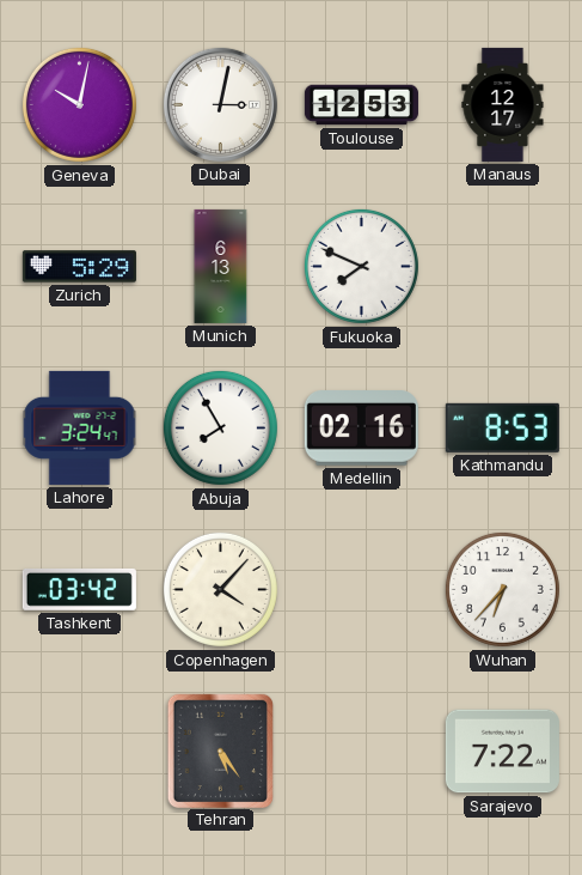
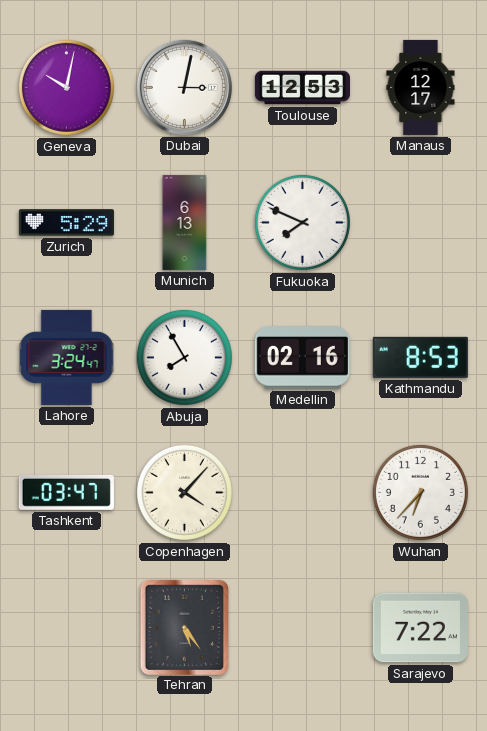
Tashkent: 03:42 -> 03:47 (66, 492)
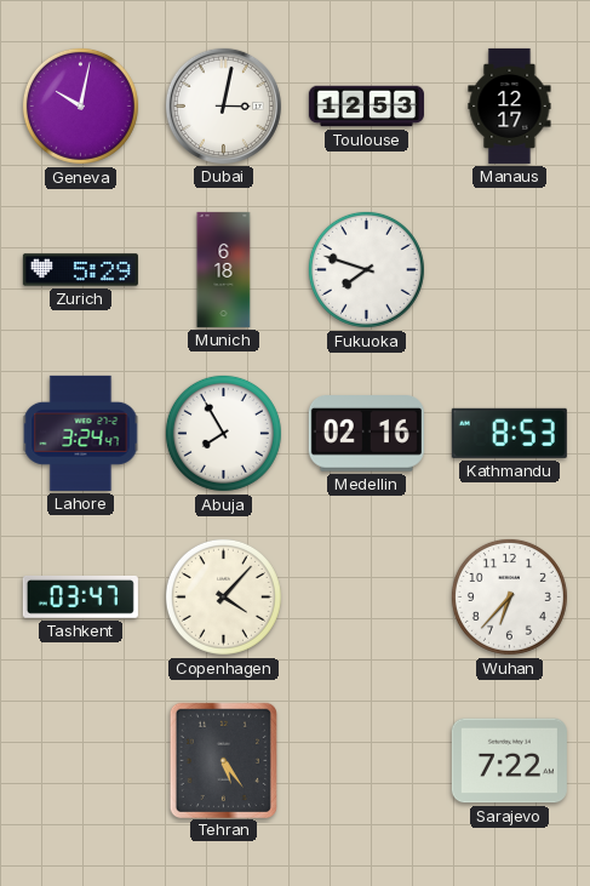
Munich: 6:13 -> 6:18 (224, 269)
Fukuoka: 7:49 -> 7:48 (366, 269)
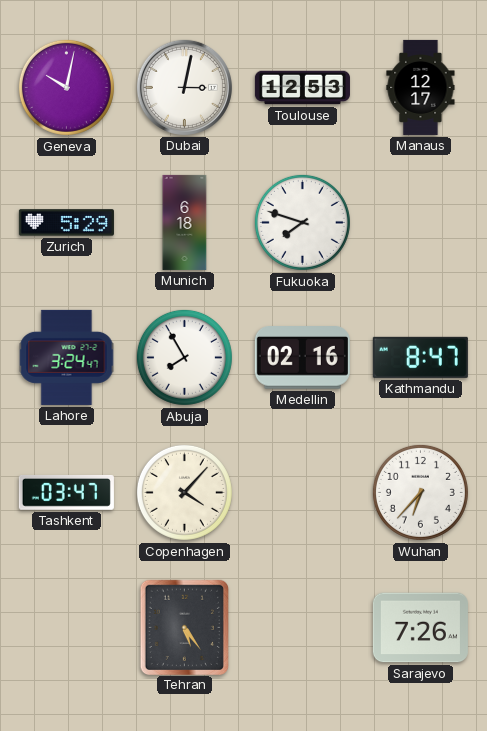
Kathmandu: 8:53 -> 8:47 (420, 357)
Sarajevo: 7:22 -> 7:26 (420, 628)
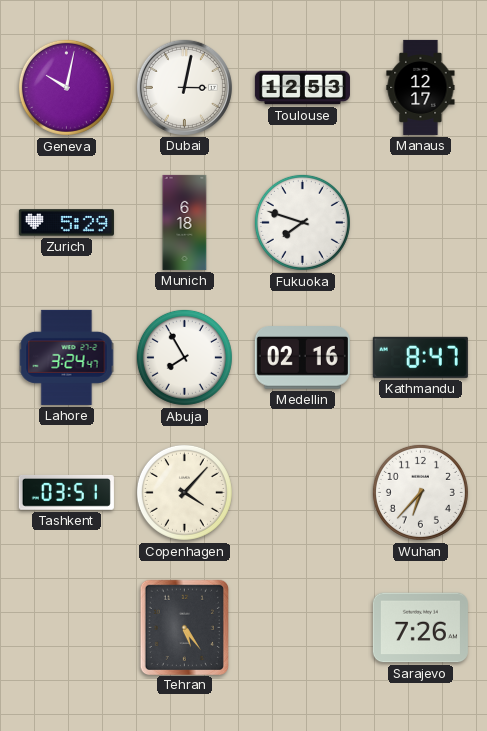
Tashkent: 03:47 -> 03:51 (66, 492)
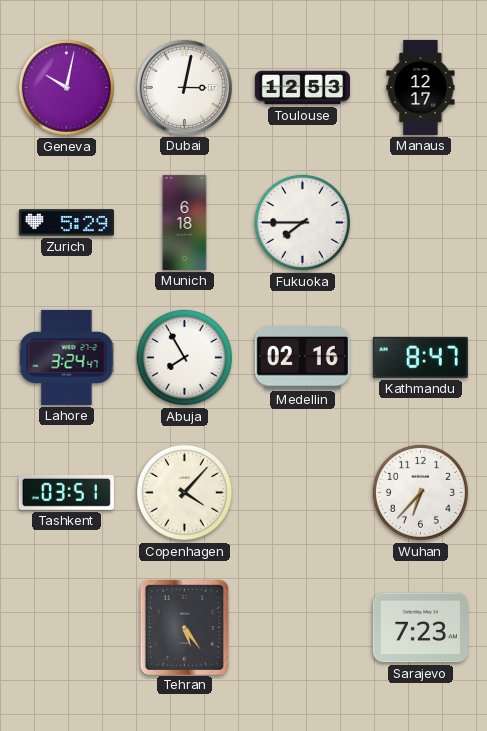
Fukuoka: 7:48 -> 7:45 (302, 222)
Sarajevo: 7:26 -> 7:23 (420, 628)
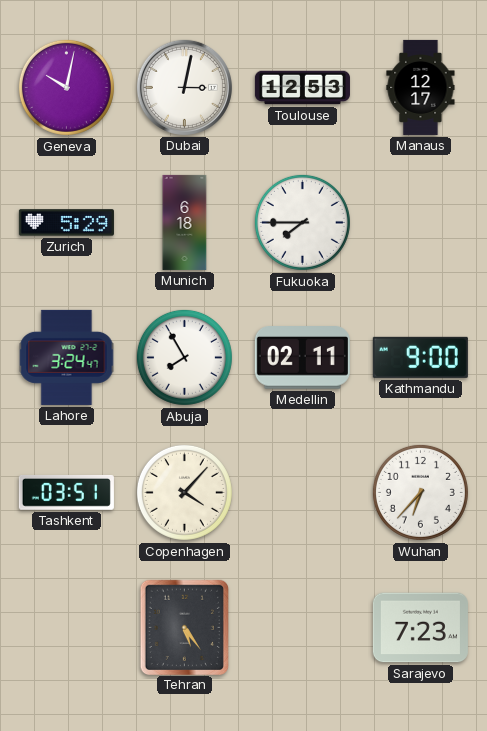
Medellin: 02:16 -> 02:11 (302, 358)
Kathmandu: 8:47 -> 9:00 (420, 357)
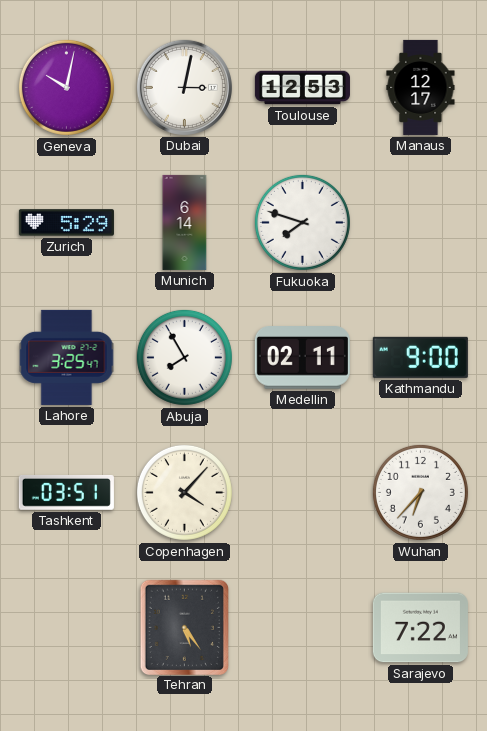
Munich: 6:18 -> 6:14 (185, 222)
Fukuoka: 7:45 -> 7:48 (302, 222)
Lahore: 3:24 -> 3:25 (67, 357)
Sarajevo: 7:23 -> 7:22 (420, 628)
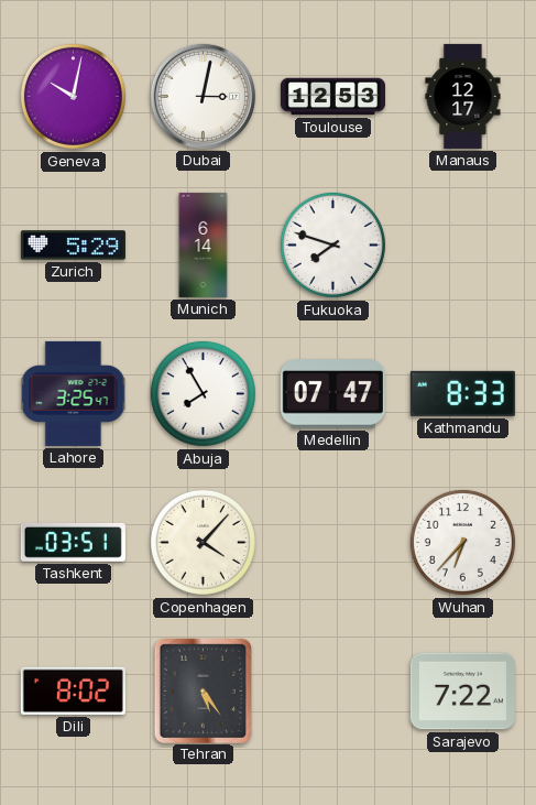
Medellin: 02:11 -> 07:47 (332, 394)
Kathmandu: 9:00 -> 8:33 (462, 393)
Dili: none -> 8:02 (73, 690)
